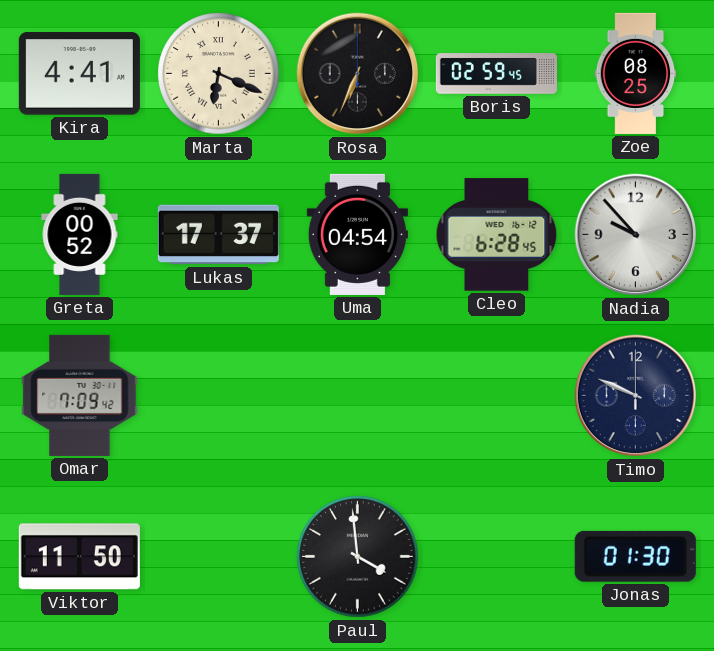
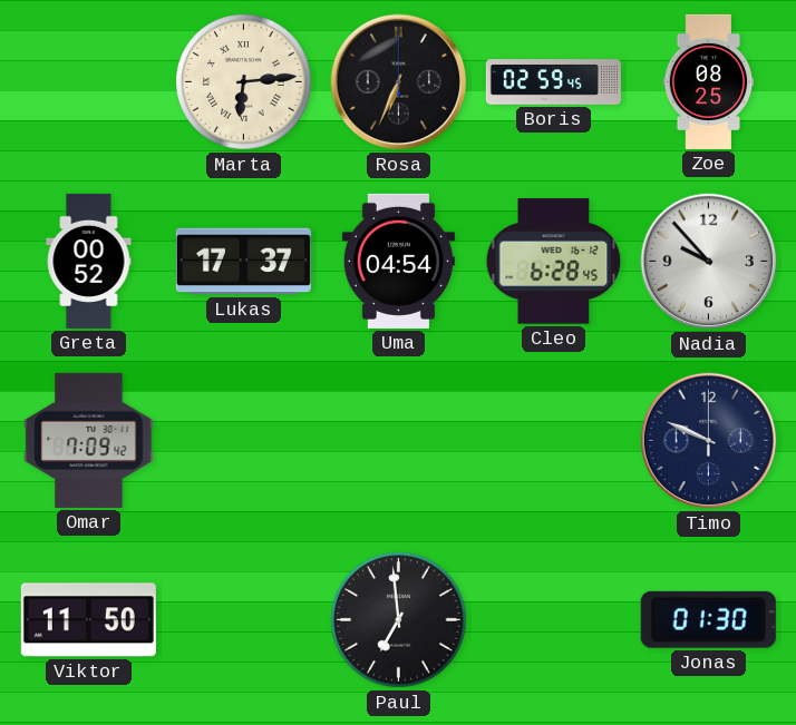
Kira: 4:41 -> none (79, 74)
Marta: 6:19 -> 6:14 (244, 82)
Paul: 3:59 -> 6:59 (399, 620)
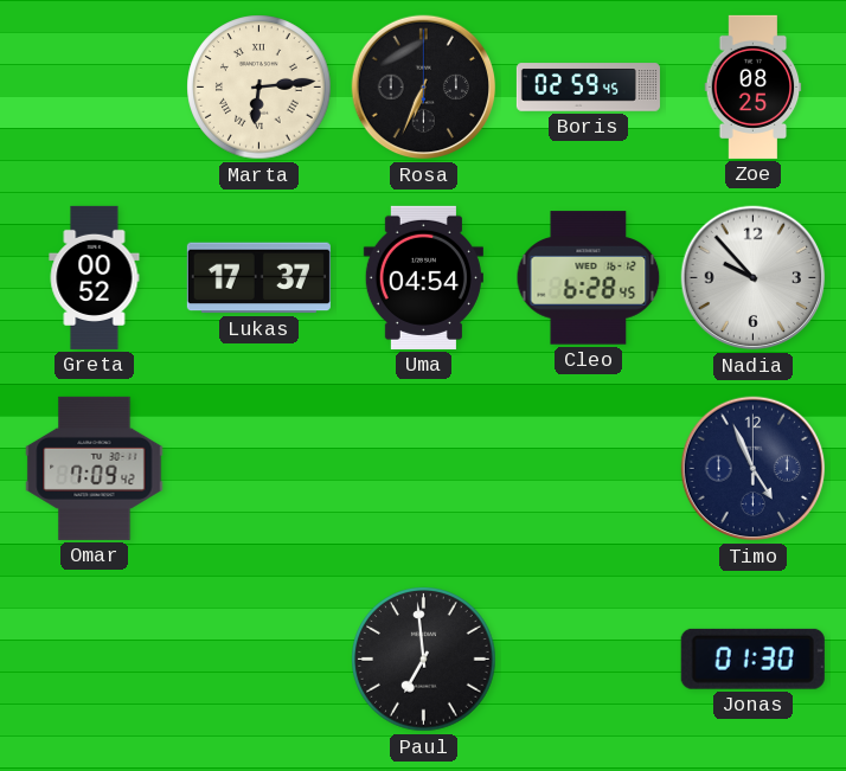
Timo: 9:49 -> 4:56 (754, 469)
Viktor: 11:50 -> none (88, 620)
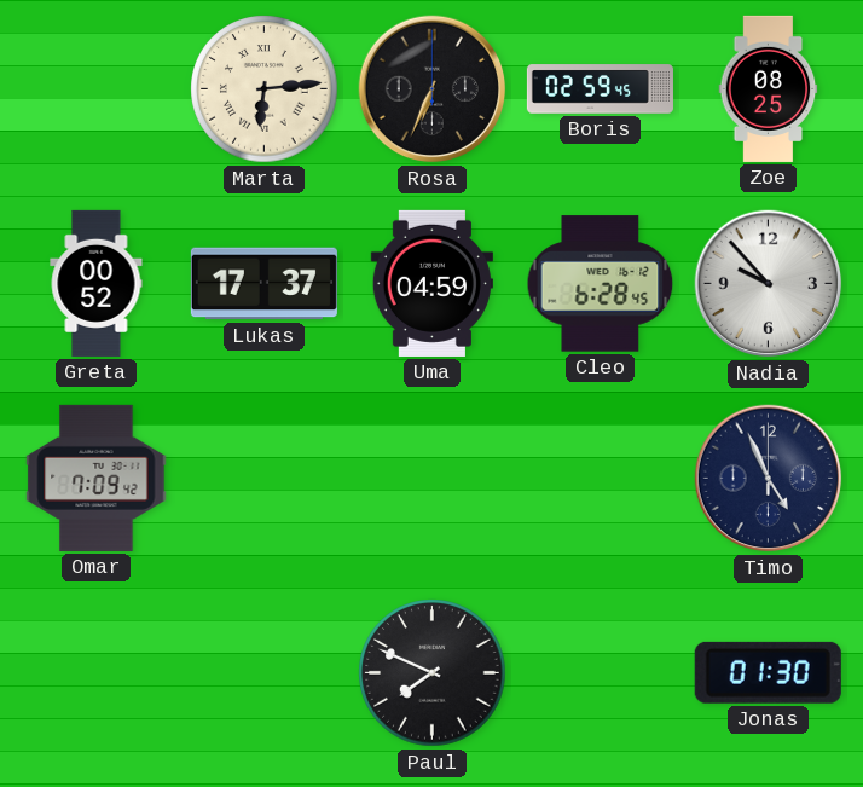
Uma: 04:54 -> 04:59 (431, 283)
Paul: 6:59 -> 7:49 (433, 673)
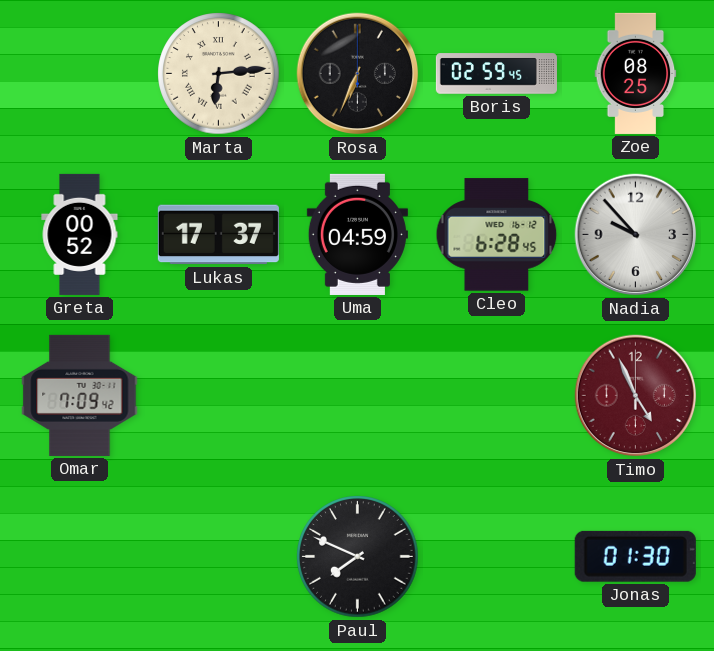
Timo dial: navy -> burgundy (636, 396)
